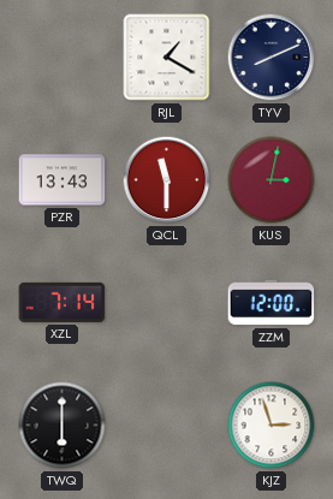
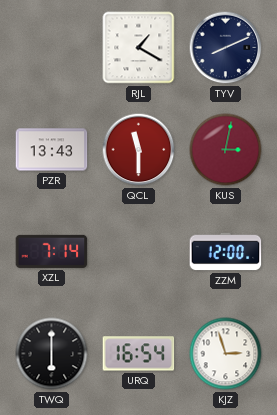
URQ: none -> 16:54 (139, 354)
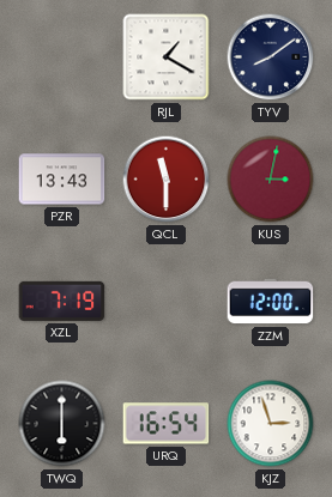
TYV: 8:11 -> 8:09 (271, 57)
XZL: 7:14 -> 7:19 (62, 301)
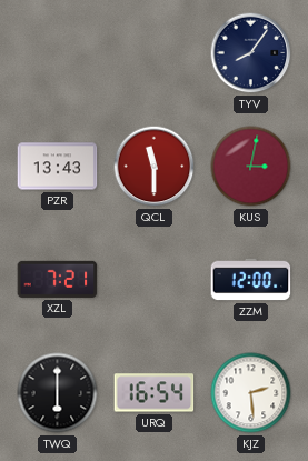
RJL: 1:20 -> none (167, 57)
TYV: 8:09 -> 8:06 (251, 53)
XZL: 7:19 -> 7:21 (58, 279)
KJZ: 2:57 -> 2:29 (251, 393)
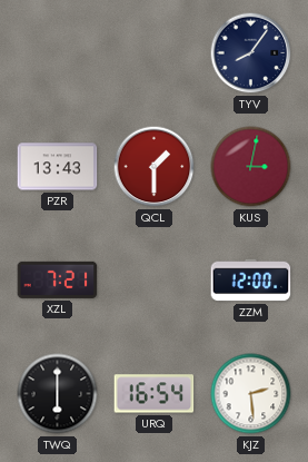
QCL: 11:30 -> 1:30 (155, 167)
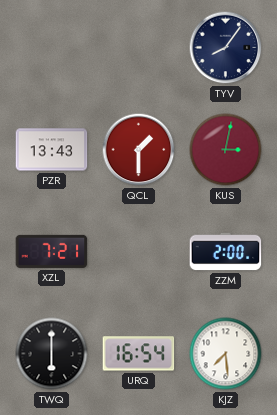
ZZM: 12:00 -> 2:00 (226, 252)
KJZ: 2:29 -> 7:29 (226, 354)
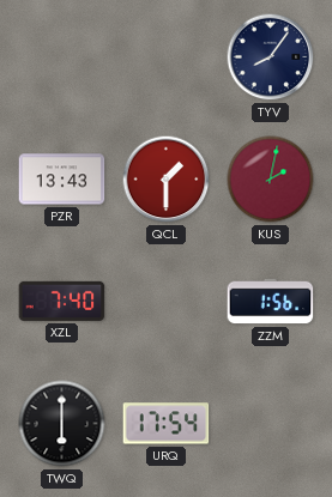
KUS: 3:02 -> 2:02 (271, 180)
XZL: 7:21 -> 7:40 (62, 301)
ZZM: 2:00 -> 1:56 (271, 302)
URQ: 16:54 -> 17:54 (167, 424)
KJZ: 7:29 -> none (226, 354)
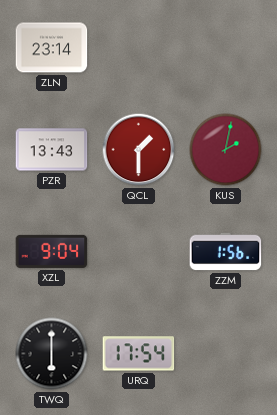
ZLN: none -> 23:14 (52, 48)
TYV: 8:06 -> none (271, 57)
XZL: 7:40 -> 9:04 (52, 251)
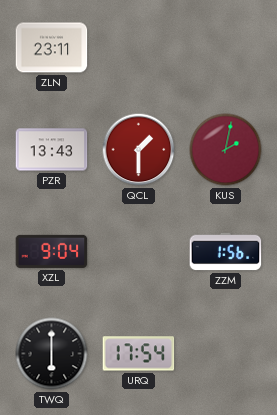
ZLN: 23:14 -> 23:11 (52, 48)
